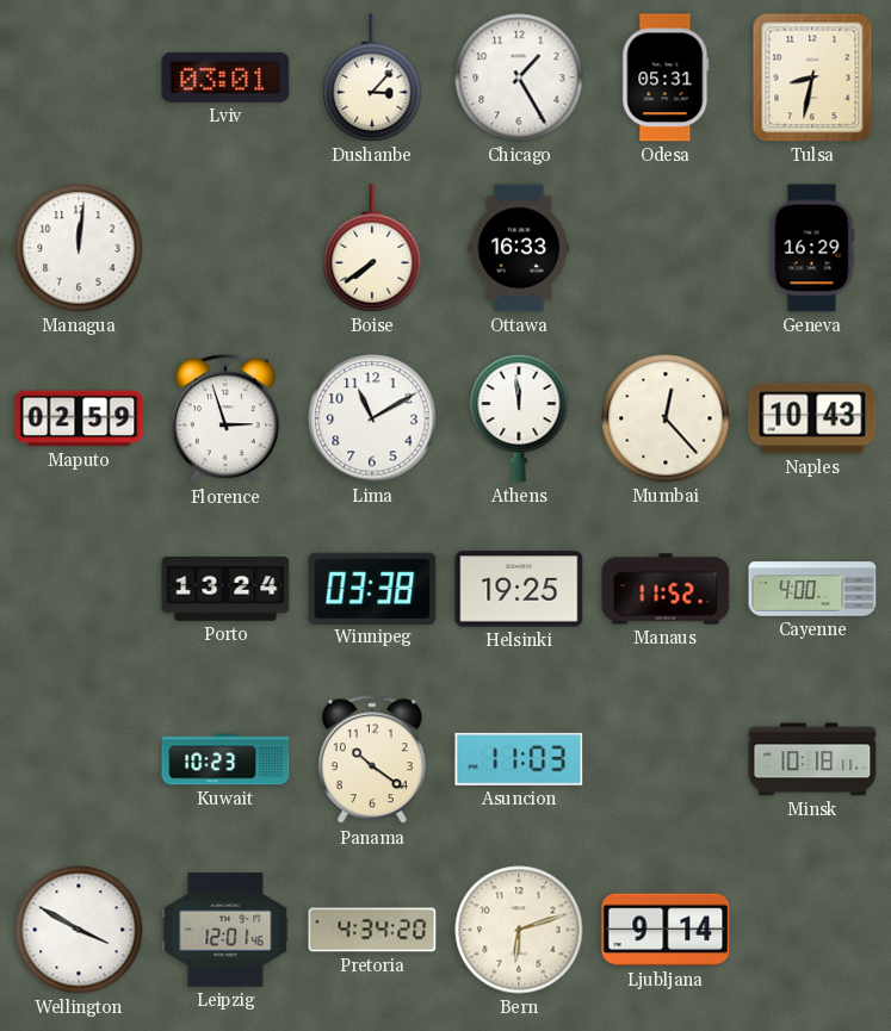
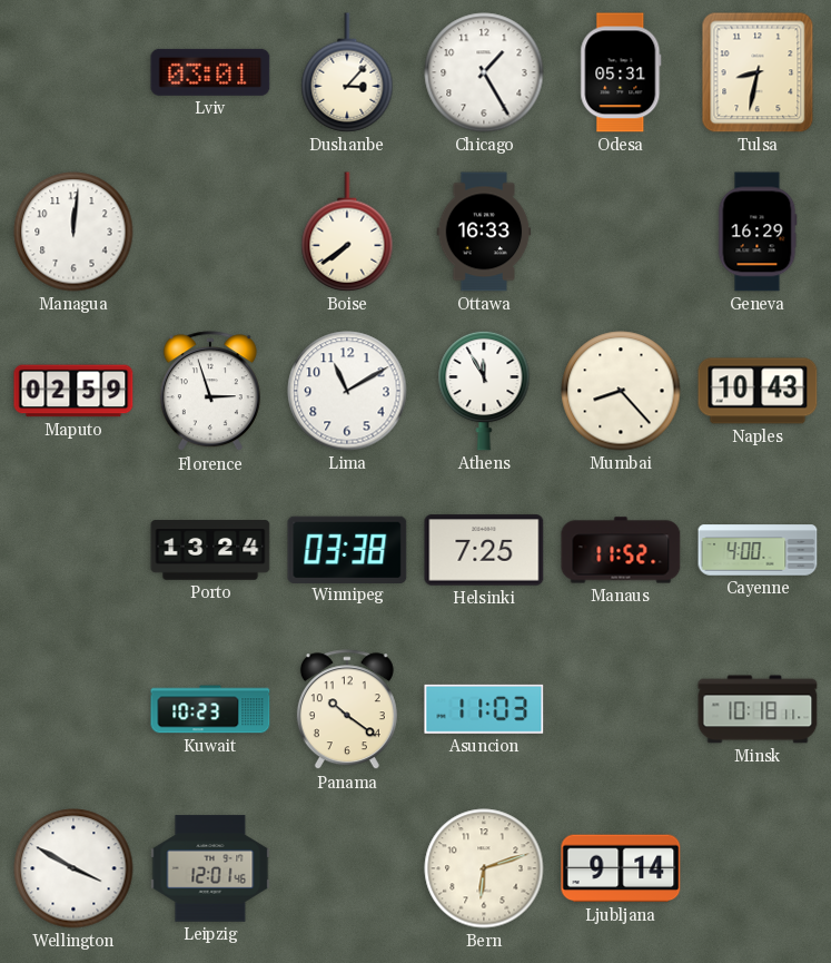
Athens: 11:59 -> 11:55 (484, 391)
Mumbai: 12:23 -> 8:23 (621, 391)
Helsinki: 19:25 -> 7:25 (484, 550)
Pretoria: 4:34 -> none (372, 930)
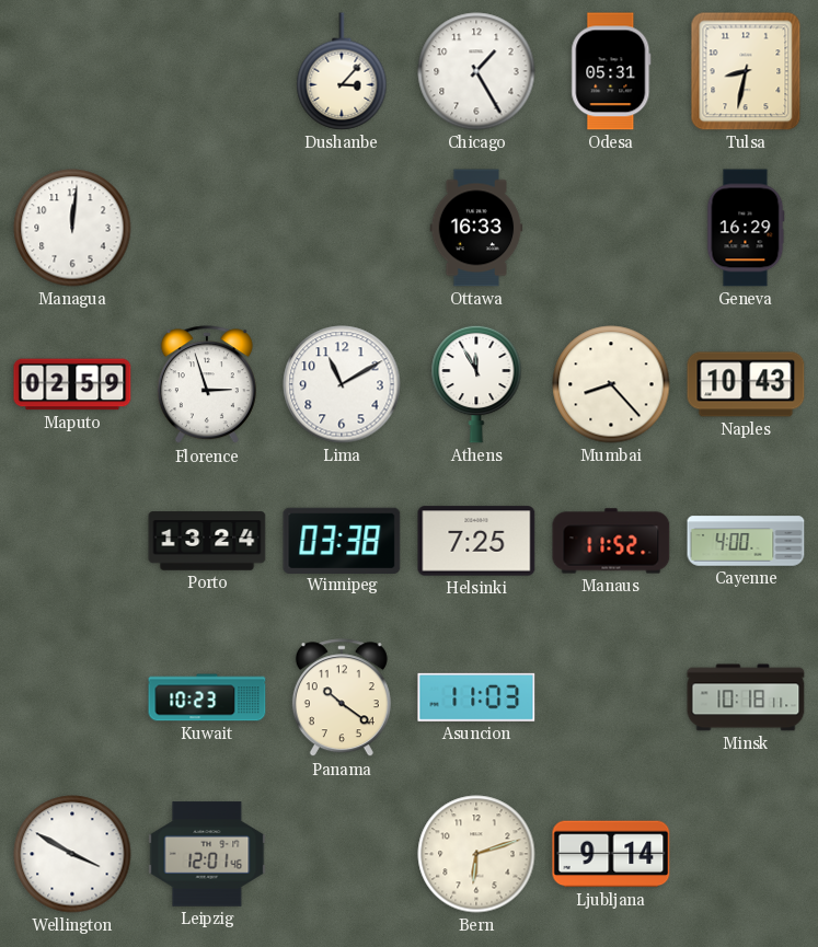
Lviv: 03:01 -> none (210, 72)
Boise: 7:39 -> none (347, 232)
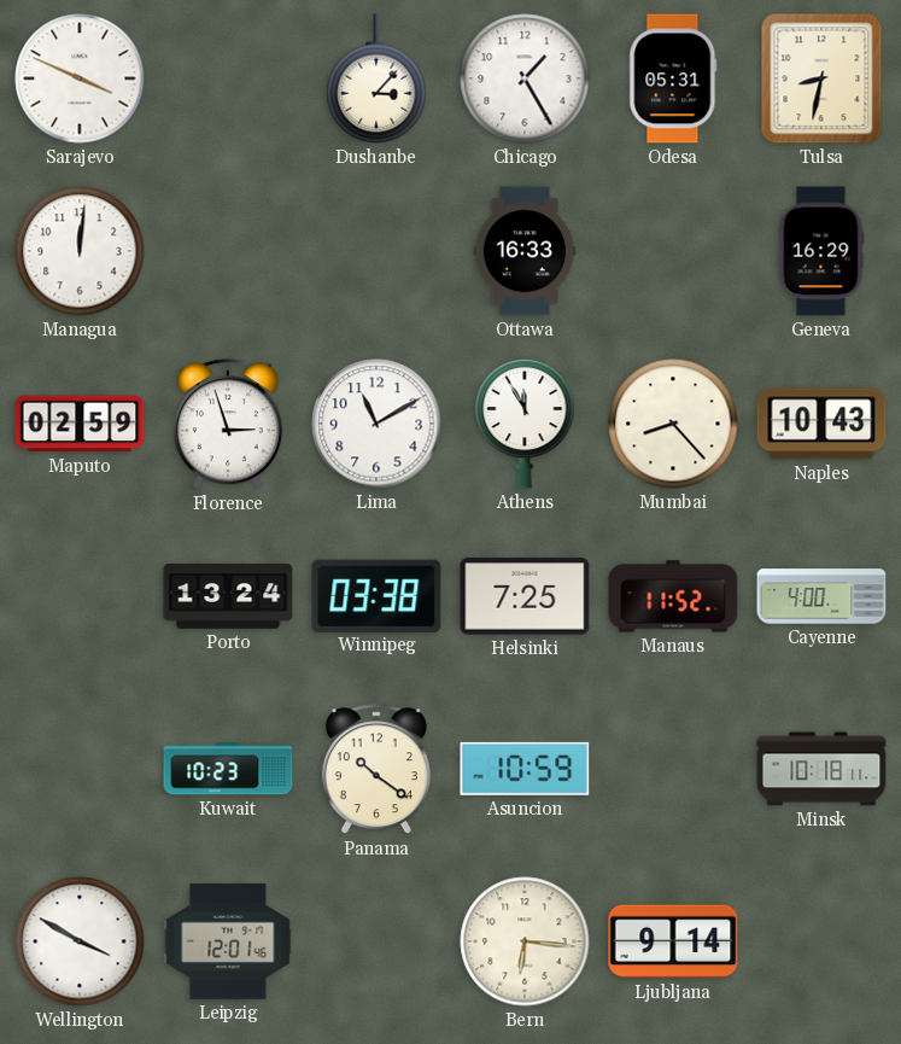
Sarajevo: none -> 3:49 (80, 78)
Asuncion: 11:03 -> 10:59 (525, 769)
Bern: 6:12 -> 6:16 (525, 941)
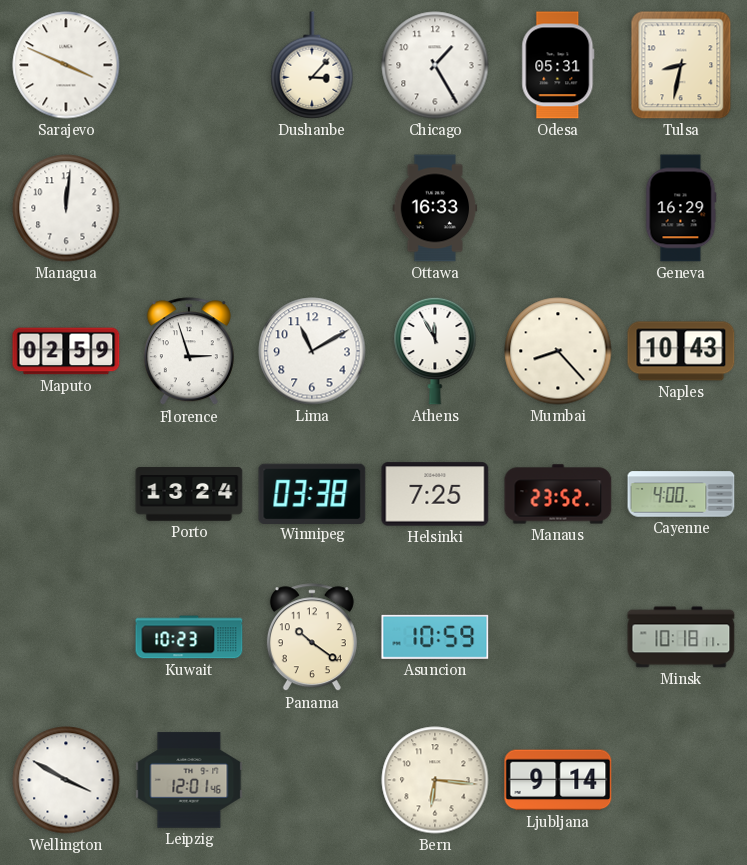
Manaus: 11:52 -> 23:52 (558, 494)
